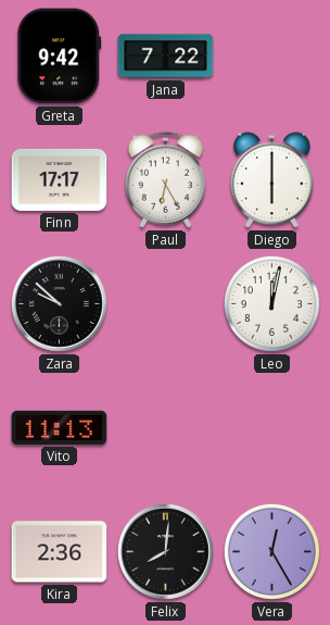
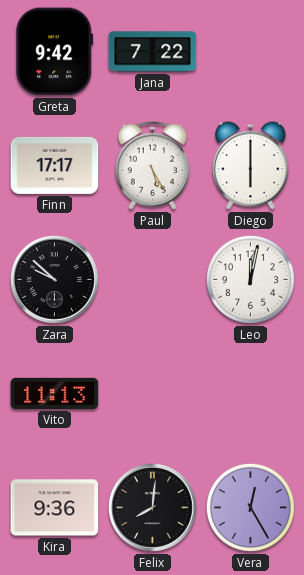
Paul: 6:25 -> 5:25 (153, 166)
Kira: 2:36 -> 9:36 (55, 508)
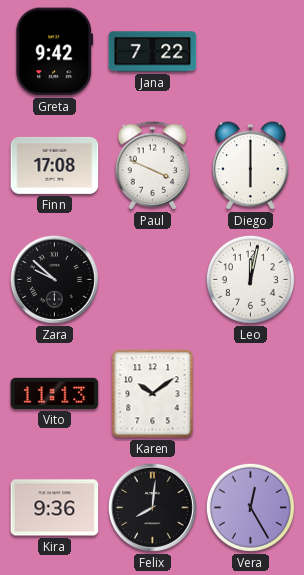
Finn: 17:17 -> 17:08 (55, 165)
Paul: 5:25 -> 3:49 (153, 166)
Karen: none -> 10:09 (153, 394)
